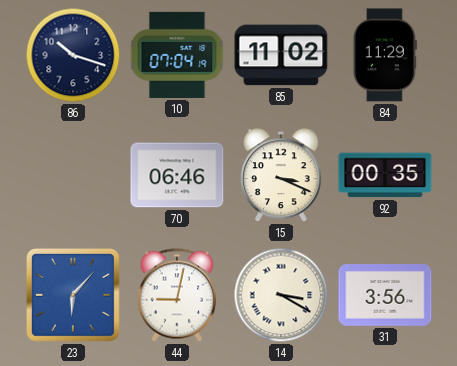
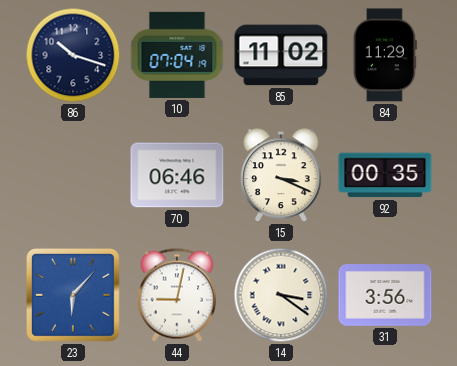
14: 3:20 -> 3:21 (281, 295)
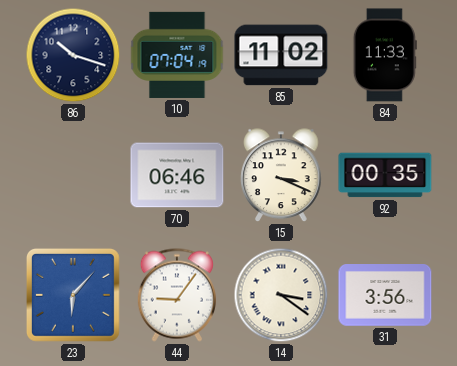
84: 11:29 -> 11:33 (385, 55)
44: 9:02 -> 9:06 (177, 295)
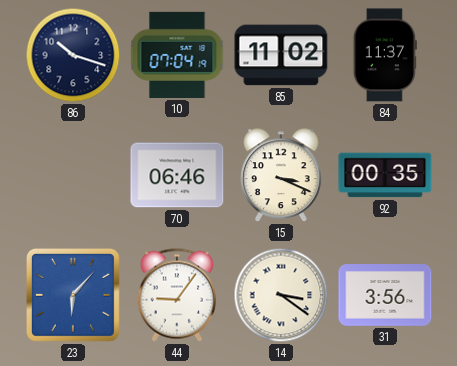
84: 11:33 -> 11:37 (385, 55)
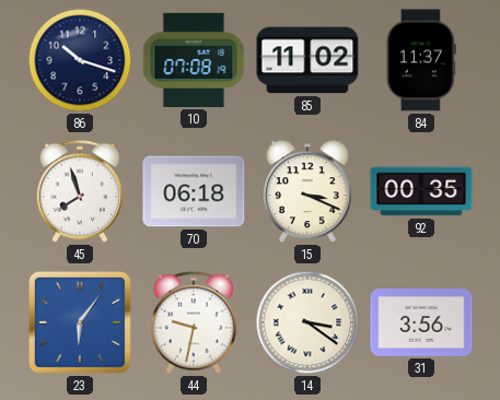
10: 07:04 -> 07:08 (194, 60)
45: none -> 7:57 (80, 191)
70: 06:46 -> 06:18 (194, 191)
23: 6:07 -> 6:06 (80, 322)
44: 9:06 -> 9:32 (194, 322)
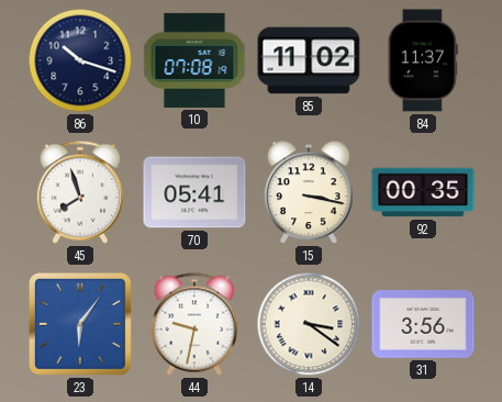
70: 06:18 -> 05:41 (194, 192)
15: 3:19 -> 3:17 (309, 193)
